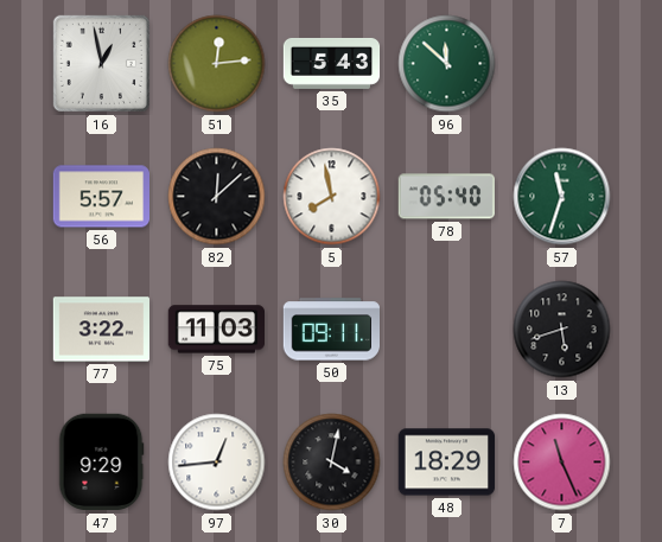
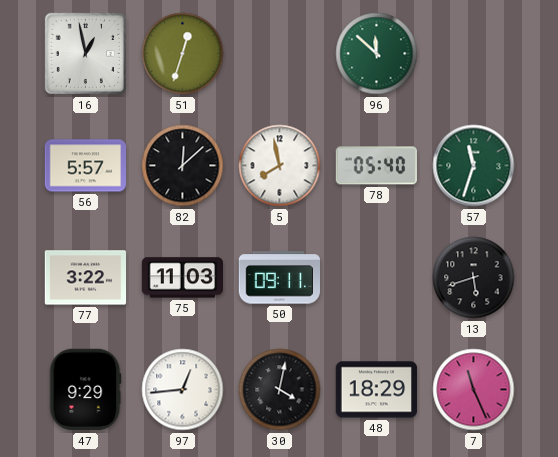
51: 12:14 -> 12:33 (183, 54)
35: 5:43 -> none (332, 63)
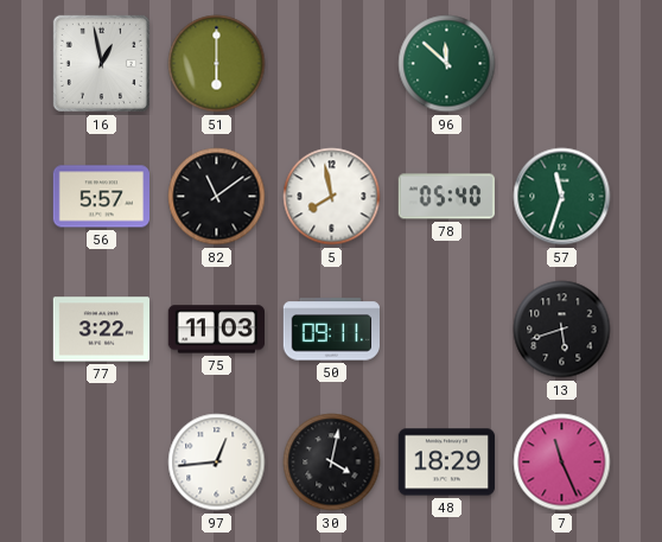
51: 12:33 -> 6:00 (217, 64)
82: 12:08 -> 11:09 (217, 197)
47: 9:29 -> none (86, 390)
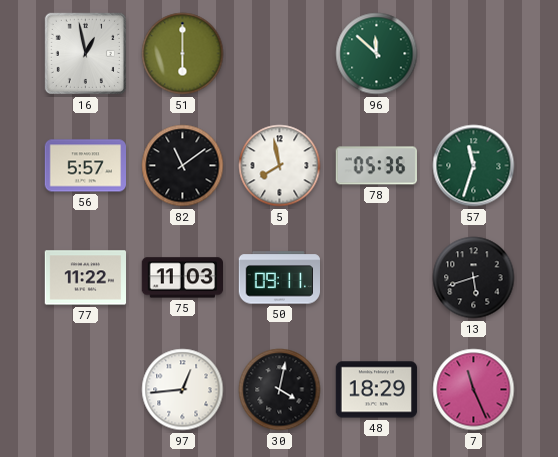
78: 05:40 -> 05:36 (376, 166)
77: 3:22 -> 11:22 (86, 278)
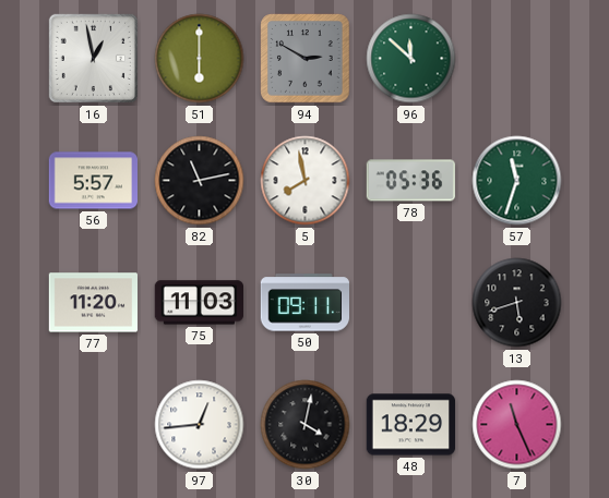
94: none -> 2:50 (306, 59)
82: 11:09 -> 11:13 (200, 181)
77: 11:22 -> 11:20 (94, 303)
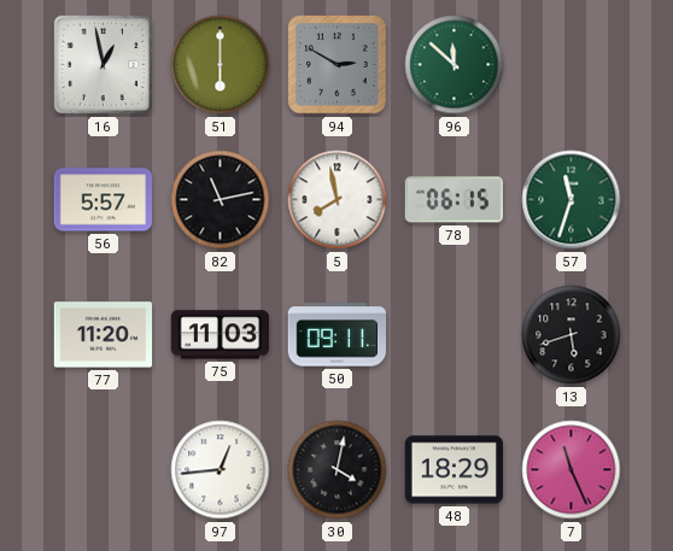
78: 05:36 -> 06:15 (453, 200)
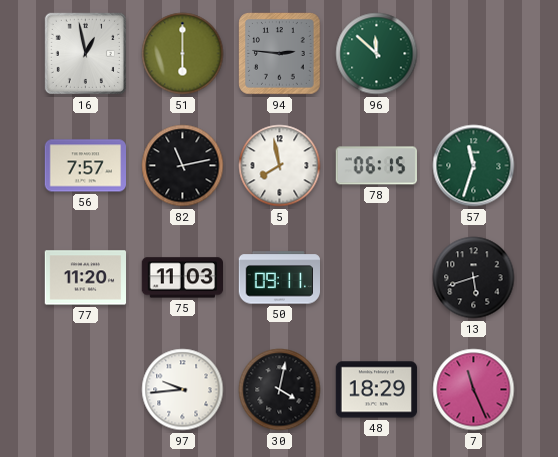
94: 2:50 -> 2:46 (280, 54)
56: 5:57 -> 7:57 (86, 166)
97: 12:44 -> 9:44 (183, 390)
